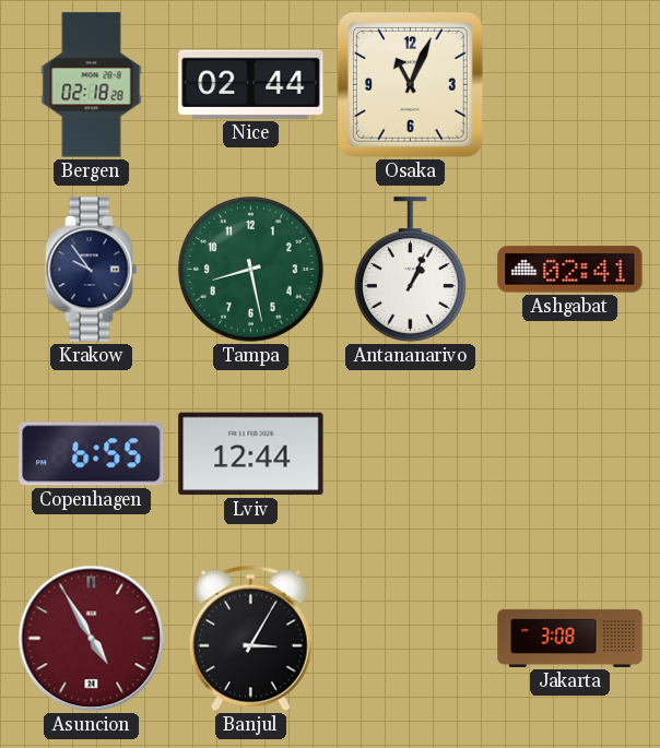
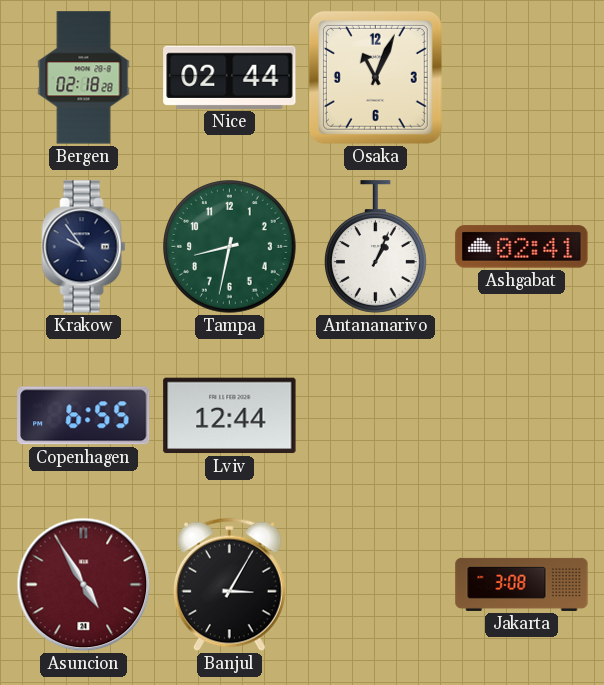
Tampa: 8:28 -> 8:32 (230, 247)
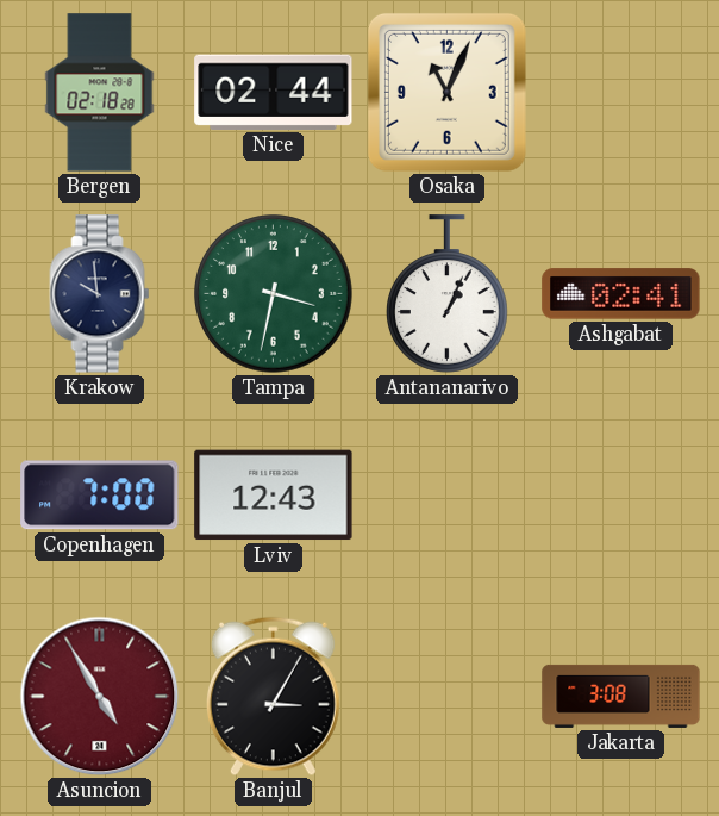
Krakow: 9:54 -> 9:59 (100, 294)
Tampa: 8:32 -> 3:32 (274, 294)
Copenhagen: 6:55 -> 7:00 (100, 496)
Lviv: 12:44 -> 12:43 (274, 496)
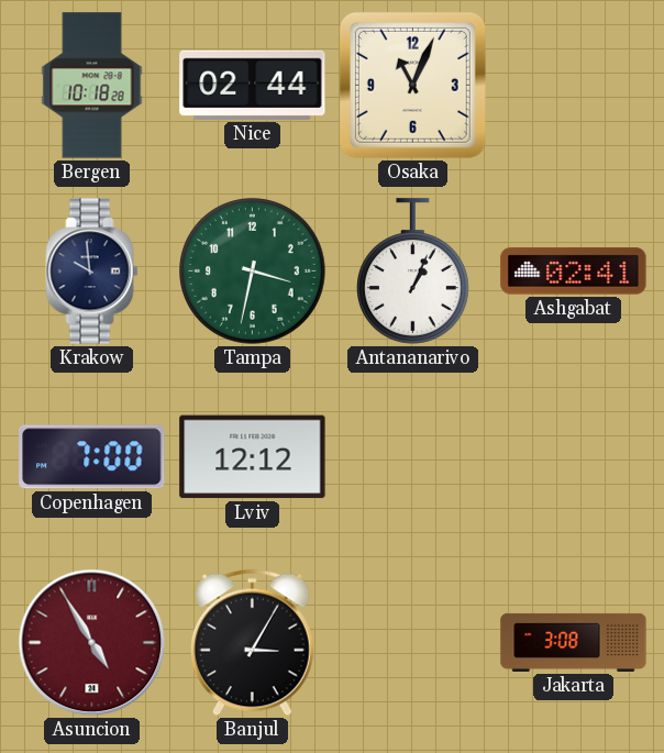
Bergen: 02:18 -> 10:18 (92, 86)
Lviv: 12:43 -> 12:12 (253, 457)
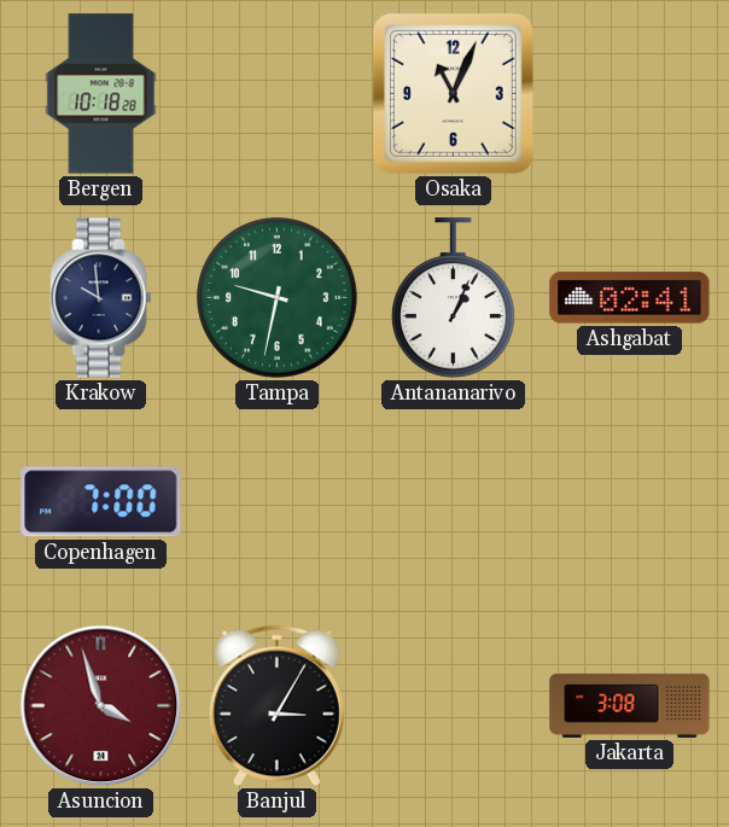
Nice: 02:44 -> none (253, 85)
Tampa: 3:32 -> 9:32 (278, 298)
Lviv: 12:12 -> none (253, 457)
Asuncion: 4:55 -> 3:57 (101, 706)
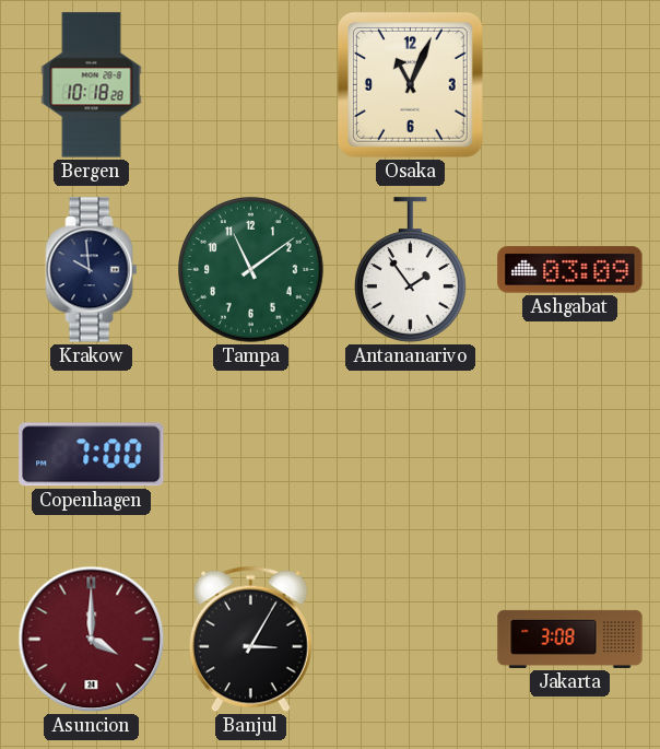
Tampa: 9:32 -> 11:09 (251, 270)
Antananarivo: 1:04 -> 1:54 (411, 270)
Ashgabat: 02:41 -> 03:09 (570, 270)
Asuncion: 3:57 -> 4:00 (92, 640)
